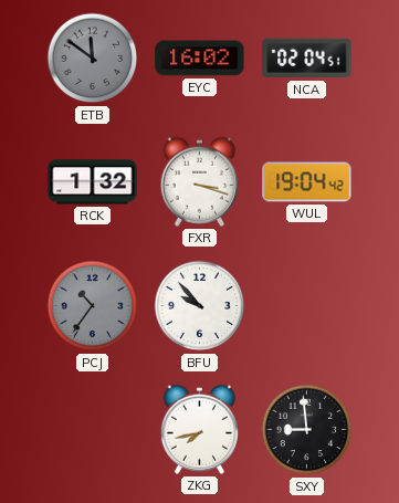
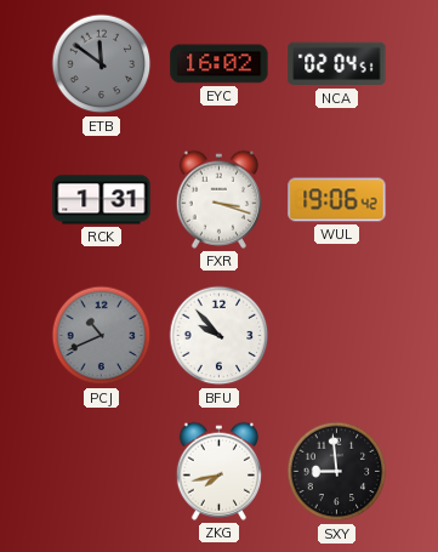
RCK: 1:32 -> 1:31 (102, 200)
WUL: 19:04 -> 19:06 (337, 200)
PCJ: 10:36 -> 10:41 (102, 336)
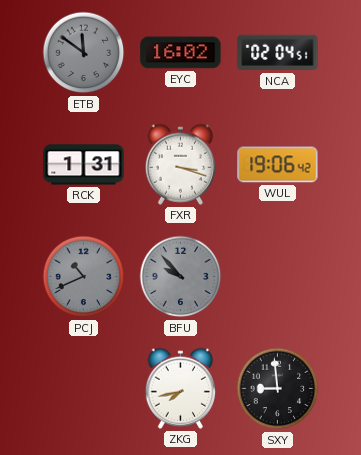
BFU dial: white -> grey (181, 277)
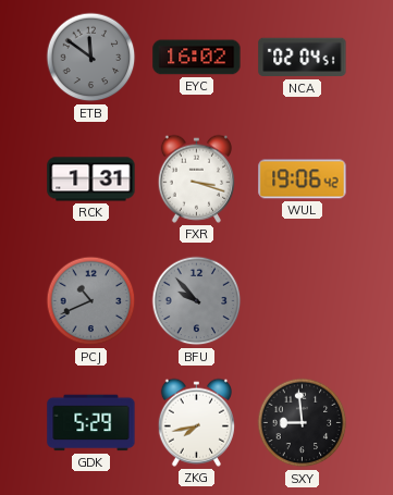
GDK: none -> 5:29 (91, 423)
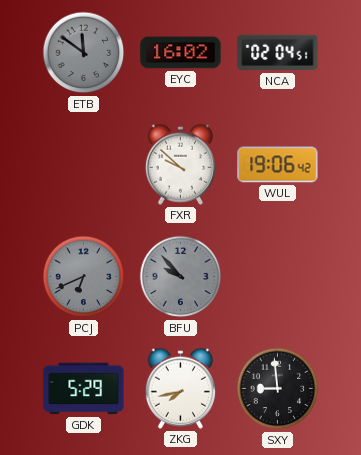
RCK: 1:31 -> none (91, 180)
FXR: 3:18 -> 9:52 (180, 164)
PCJ: 10:41 -> 6:41 (84, 277)
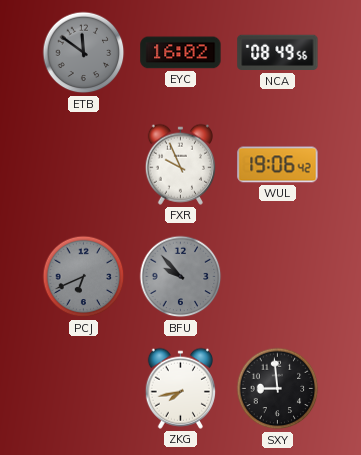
NCA: 02:04 -> 08:49 (278, 53)
FXR: 9:52 -> 9:56 (180, 164)
GDK: 5:29 -> none (84, 389)
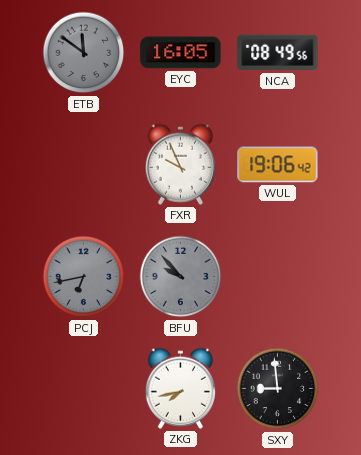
EYC: 16:02 -> 16:05 (181, 53)
PCJ: 6:41 -> 6:43 (84, 277)
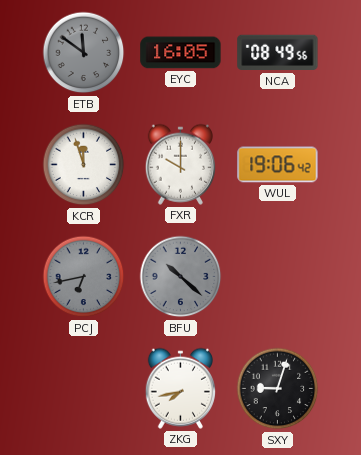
KCR: none -> 11:57 (84, 165)
FXR: 9:56 -> 10:00 (180, 164)
BFU: 9:53 -> 10:22 (181, 277)
SXY: 8:59 -> 9:03 (278, 389)
